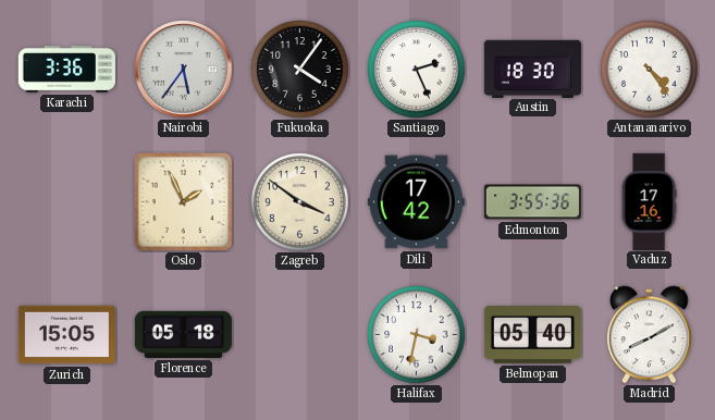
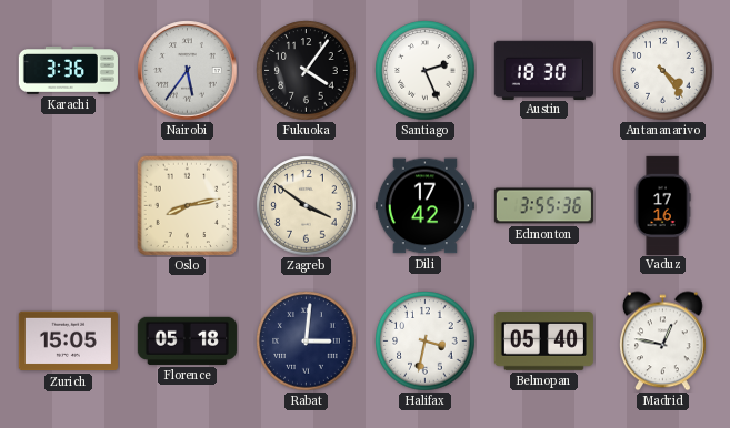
Oslo: 1:56 -> 8:13 (188, 206)
Rabat: none -> 3:01 (307, 342)
Madrid: 8:10 -> 12:47 (663, 342)
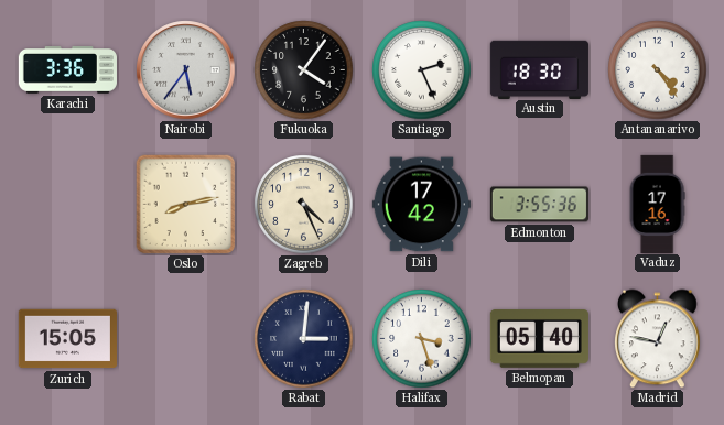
Zagreb: 3:51 -> 4:26 (304, 205)
Florence: 05:18 -> none (187, 340)
Halifax: 3:32 -> 3:27 (422, 339)
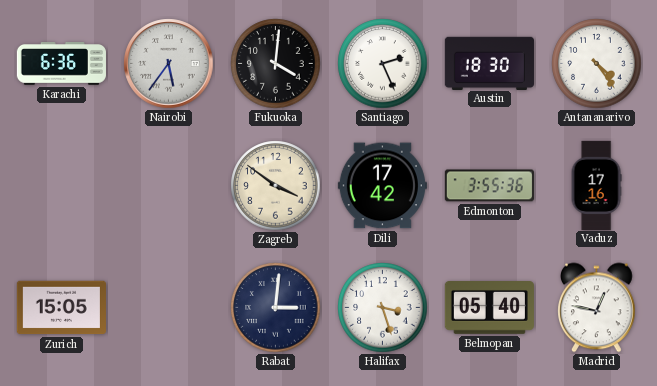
Karachi: 3:36 -> 6:36 (61, 64)
Fukuoka: 4:06 -> 4:01 (276, 64)
Oslo: 8:13 -> none (186, 205)
Zagreb: 4:26 -> 3:51 (276, 186)
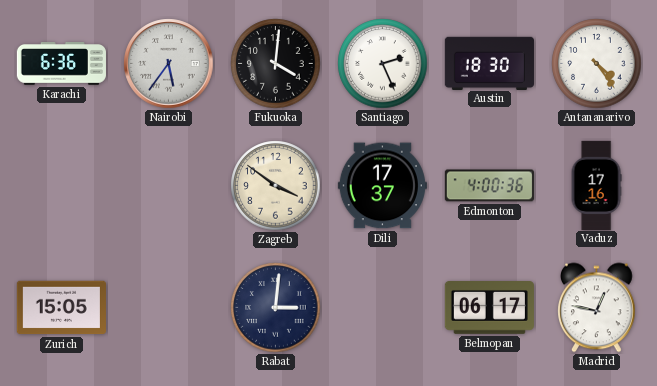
Dili: 17:42 -> 17:37 (382, 186)
Edmonton: 3:55 -> 4:00 (489, 186)
Halifax: 3:27 -> none (383, 308)
Belmopan: 05:40 -> 06:17 (489, 308)
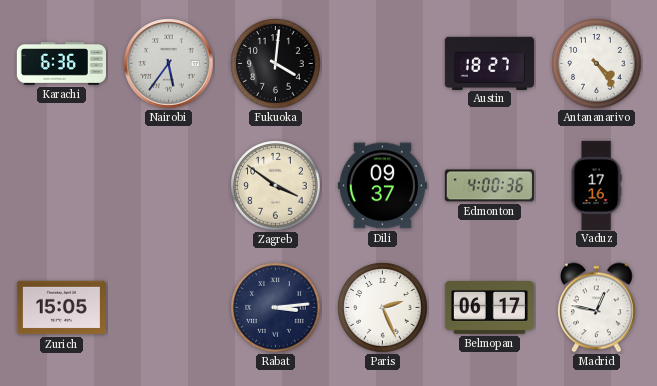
Santiago: 2:26 -> none (383, 64)
Austin: 18:30 -> 18:27 (489, 63)
Dili: 17:37 -> 09:37 (382, 186)
Rabat: 3:01 -> 3:14 (276, 308)
Paris: none -> 2:26 (383, 308)
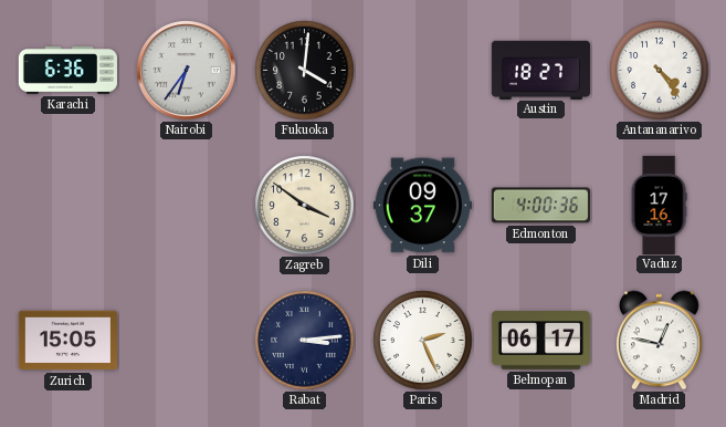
Nairobi: 5:36 -> 6:36 (187, 71)
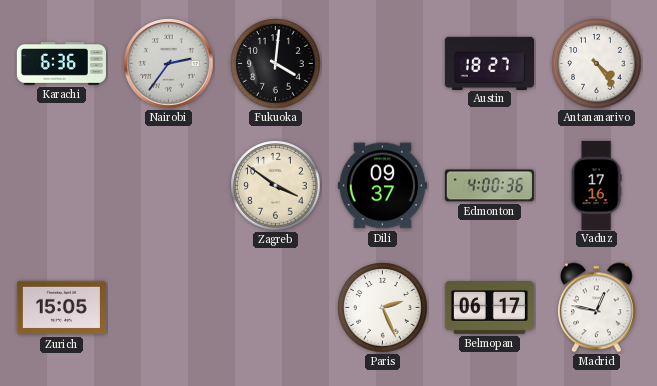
Nairobi: 6:36 -> 2:36 (169, 64)
Rabat: 3:14 -> none (305, 341)
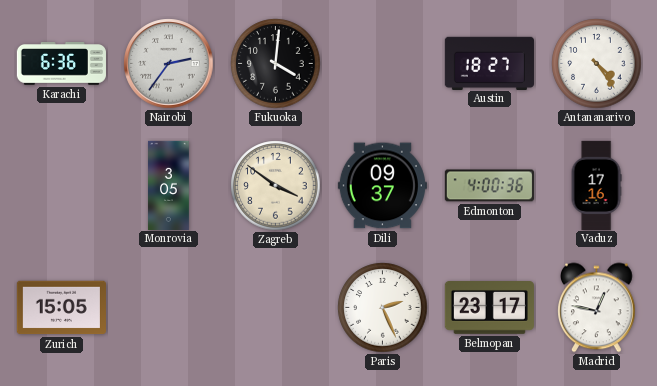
Monrovia: none -> 3:05 (169, 185)
Belmopan: 06:17 -> 23:17 (489, 308)
